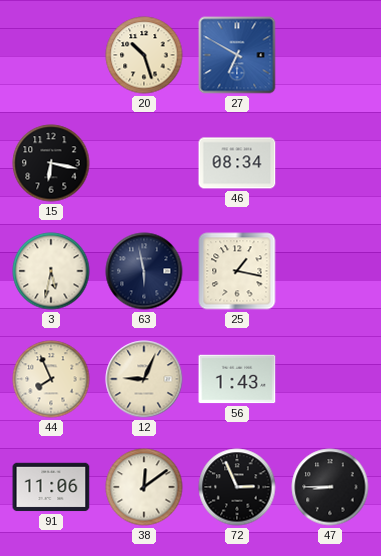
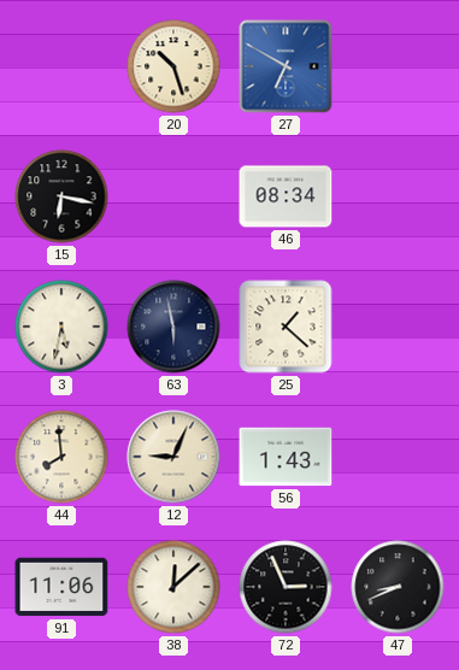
25: 1:17 -> 1:22 (286, 327)
44: 7:56 -> 7:59 (61, 457)
38: 12:09 -> 12:08 (173, 587)
47: 8:45 -> 8:41 (398, 587)
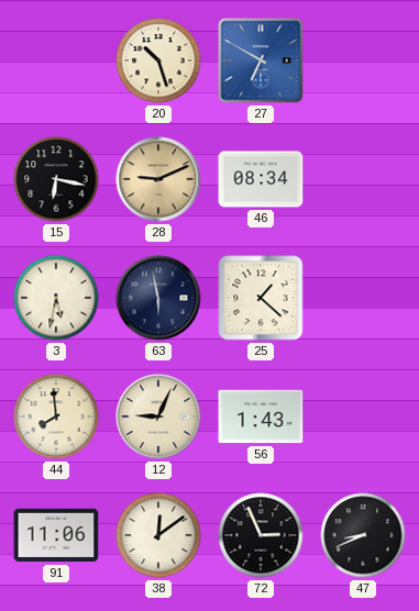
28: none -> 9:11 (158, 179)
38: 12:08 -> 12:09 (158, 535)
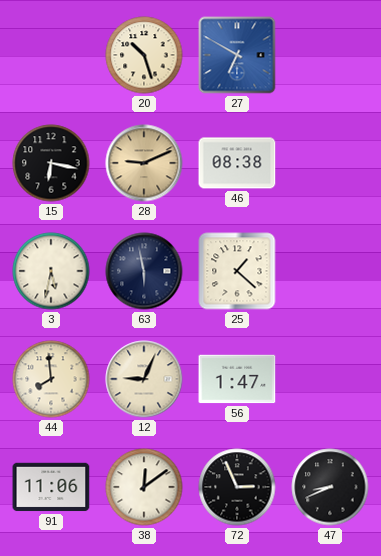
46: 08:34 -> 08:38 (237, 163)
56: 1:43 -> 1:47 (237, 379)
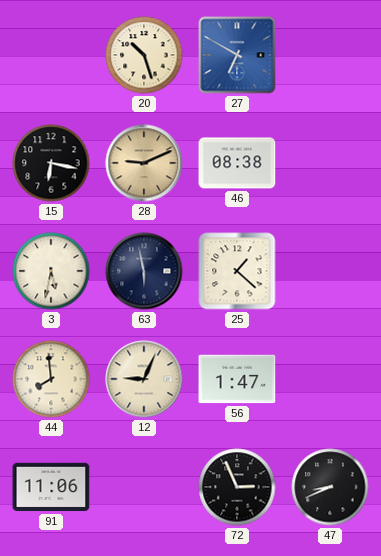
38: 12:09 -> none (144, 487)
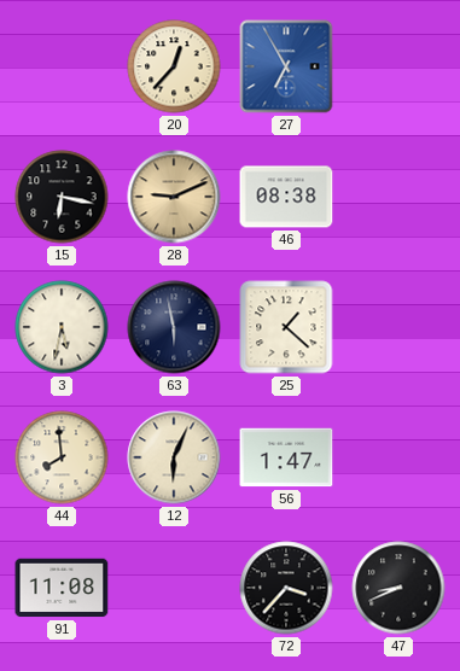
20: 10:27 -> 12:37 (174, 66)
27: 6:50 -> 6:55 (286, 66)
12: 9:04 -> 6:04 (174, 457)
91: 11:06 -> 11:08 (62, 588)
72: 2:56 -> 3:37 (286, 588)
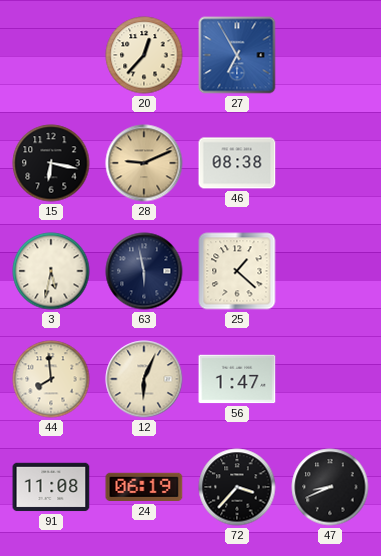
24: none -> 06:19 (144, 487)
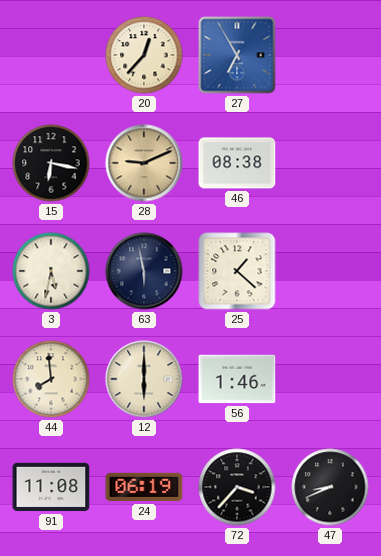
12: 6:04 -> 6:00 (144, 379)
56: 1:47 -> 1:46 (237, 379)
